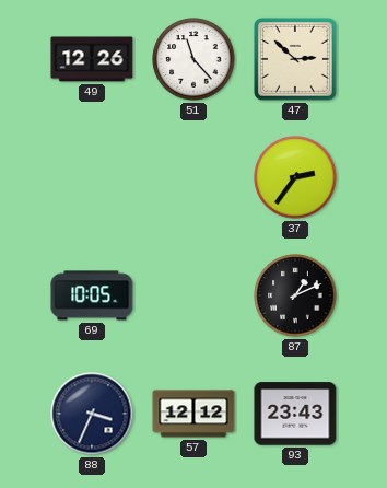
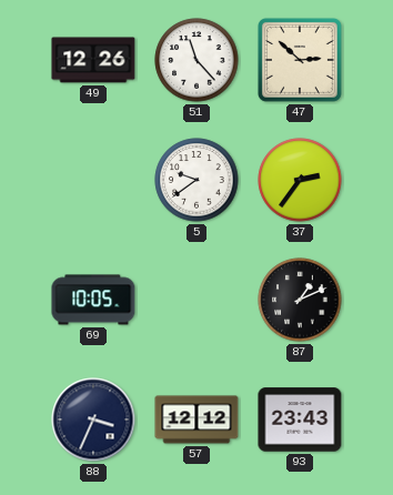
5: none -> 9:39 (196, 180)
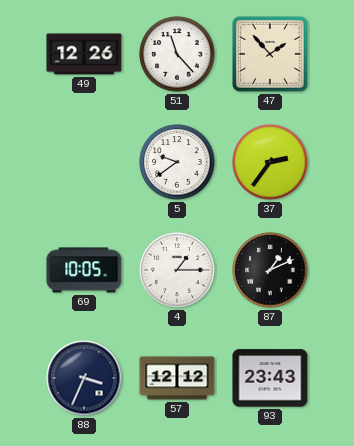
47: 2:52 -> 1:53 (270, 54)
4: none -> 1:15 (177, 270)
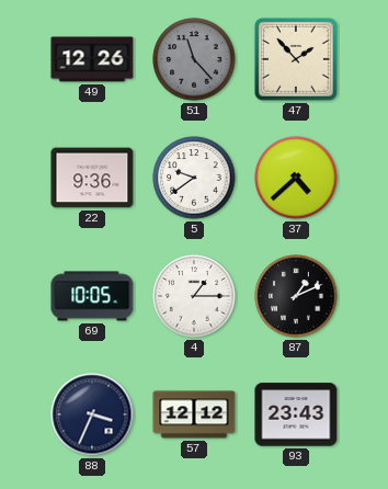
51 dial: white -> grey (194, 59)
22: none -> 9:36 (92, 178)
37: 2:36 -> 4:38 (296, 178)
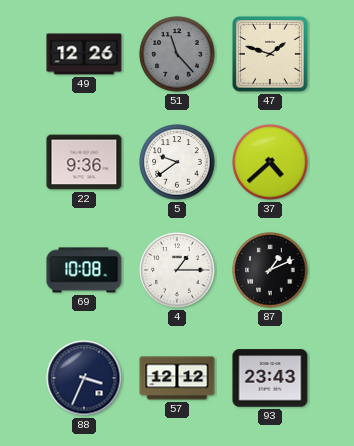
47: 1:53 -> 1:48 (270, 54)
69: 10:05 -> 10:08 (84, 270)
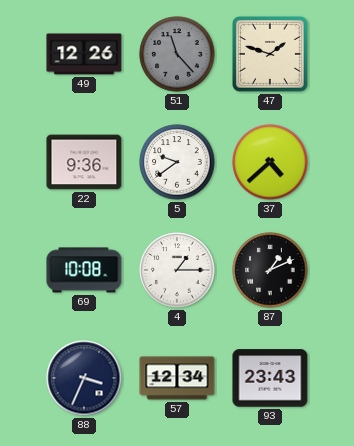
57: 12:12 -> 12:34 (177, 378)
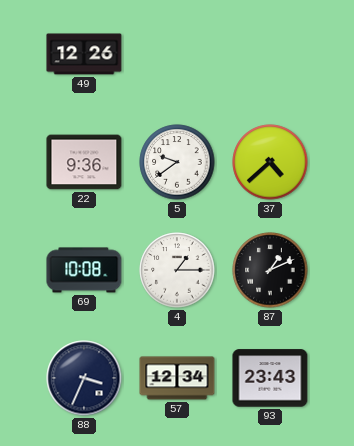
51: 11:23 -> none (177, 54)
47: 1:48 -> none (270, 54)
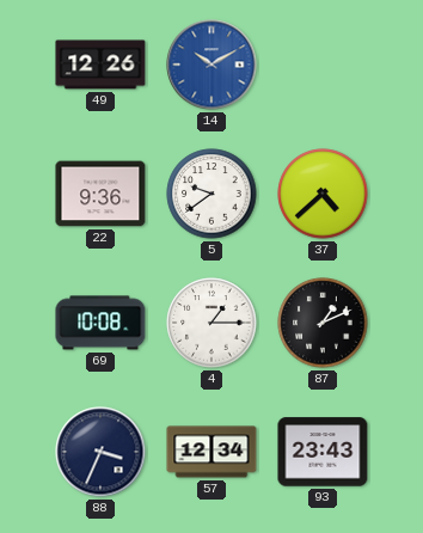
14: none -> 10:10 (211, 65)
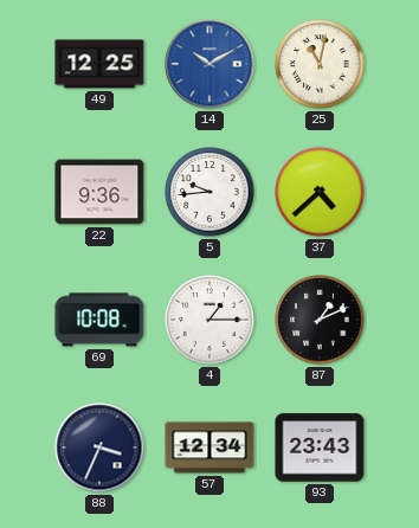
49: 12:26 -> 12:25 (99, 64)
25: none -> 11:02 (320, 64)
5: 9:39 -> 9:44 (209, 192)
